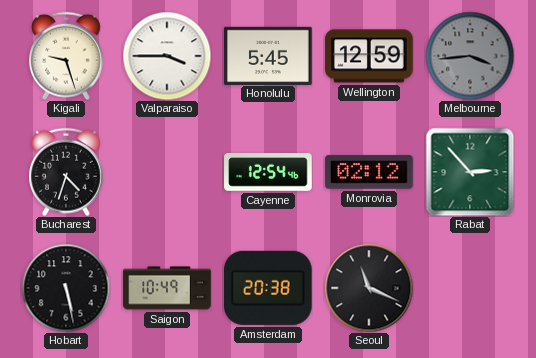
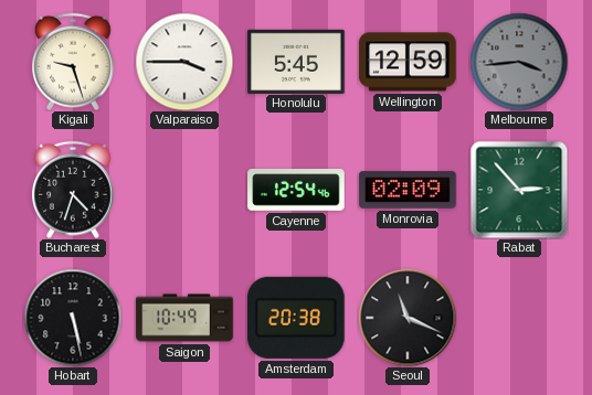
Monrovia: 02:12 -> 02:09 (408, 190)
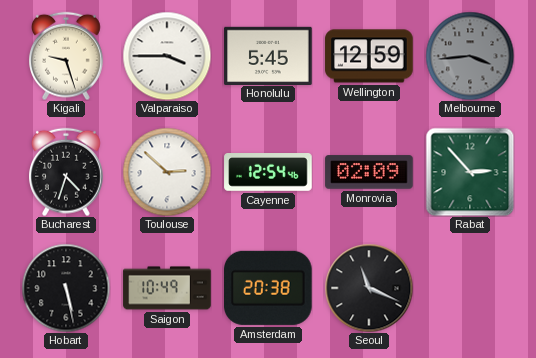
Toulouse: none -> 2:52 (167, 172)
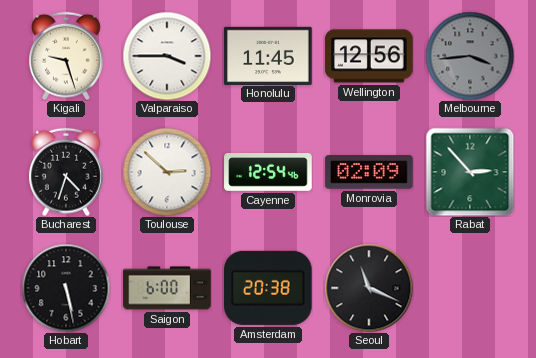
Honolulu: 5:45 -> 11:45 (268, 55)
Wellington: 12:59 -> 12:56 (369, 56)
Saigon: 10:49 -> 6:00 (167, 288)
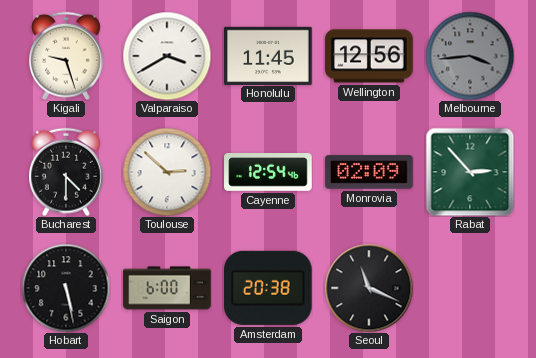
Valparaiso: 3:45 -> 3:40 (167, 56)
Bucharest: 4:33 -> 4:30 (67, 172)
